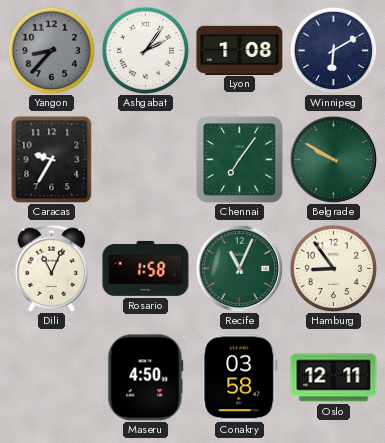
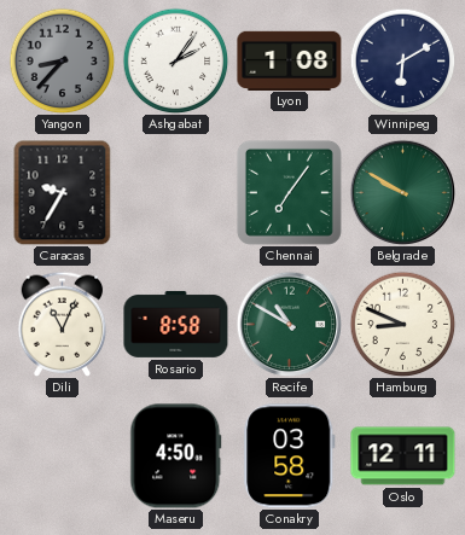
Rosario: 1:58 -> 8:58 (176, 324)
Recife: 11:04 -> 10:50 (289, 324)
Hamburg: 8:54 -> 8:49 (402, 324)
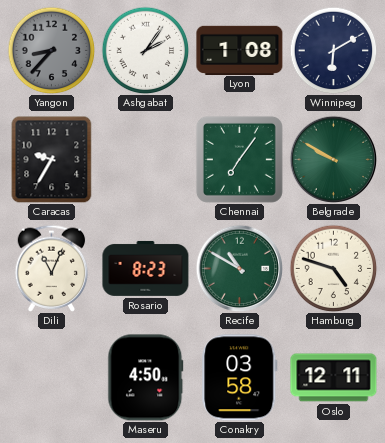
Rosario: 8:58 -> 8:23 (146, 268)
Hamburg: 8:49 -> 4:48 (333, 268)
